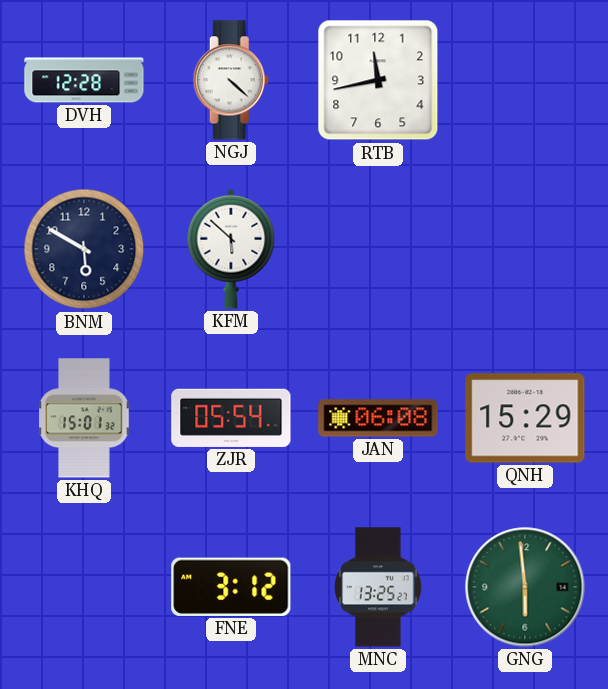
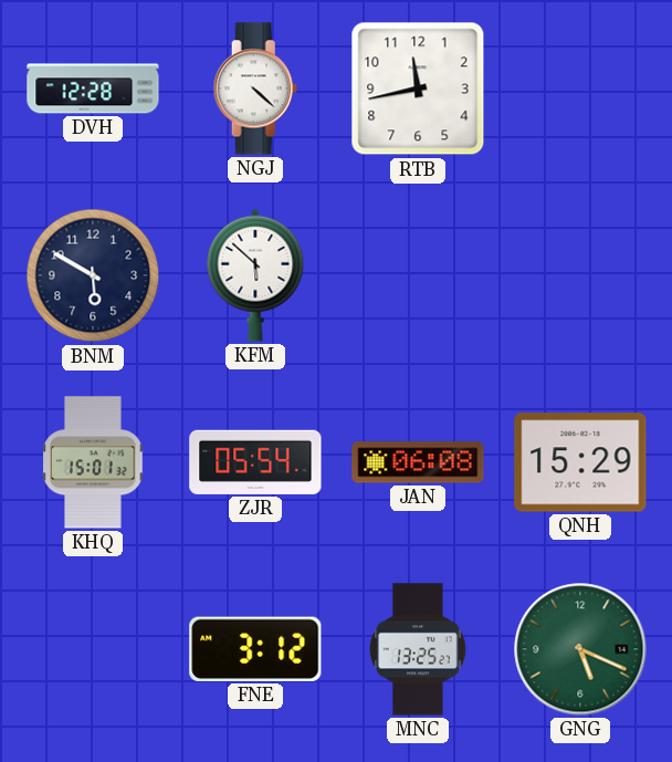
GNG: 5:59 -> 5:19 (580, 649)
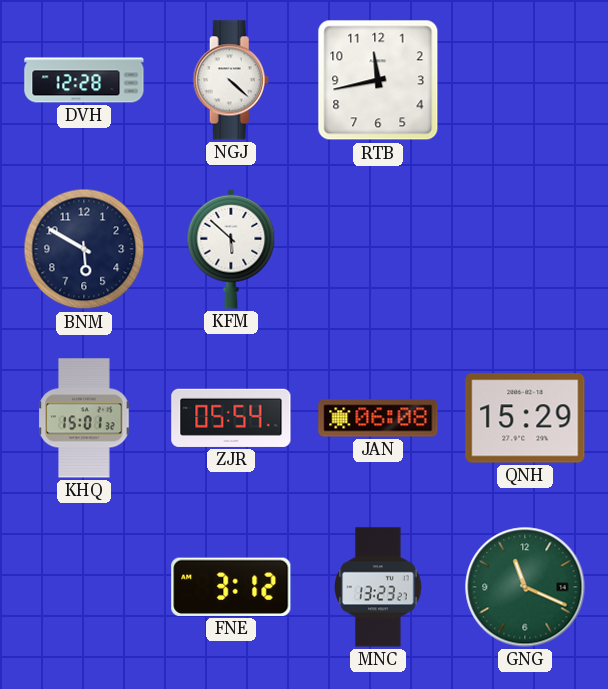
MNC: 13:25 -> 13:23 (378, 587)
GNG: 5:19 -> 11:19 (525, 587)
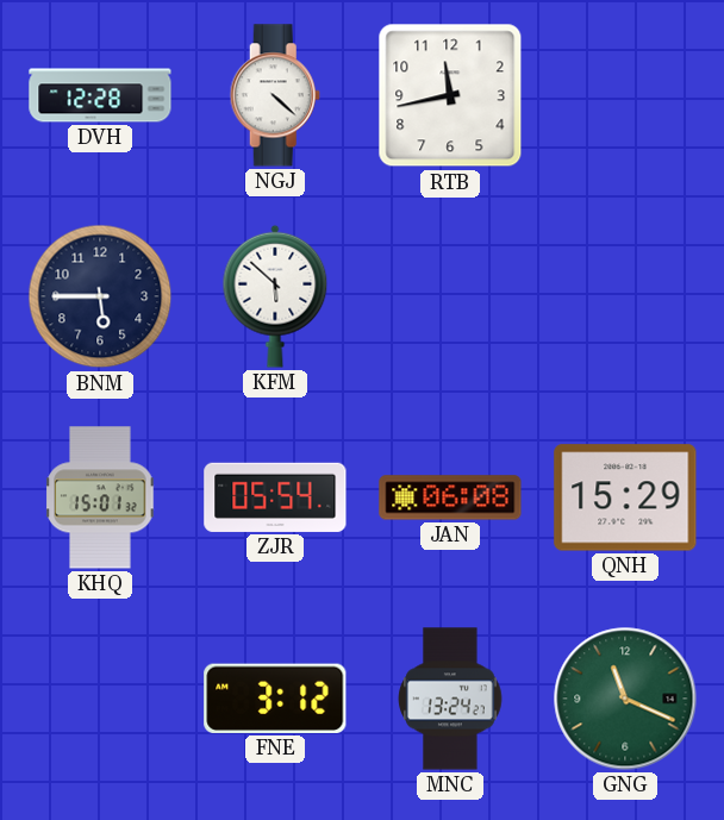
BNM: 5:50 -> 5:45 (100, 296)
MNC: 13:23 -> 13:24 (450, 699)
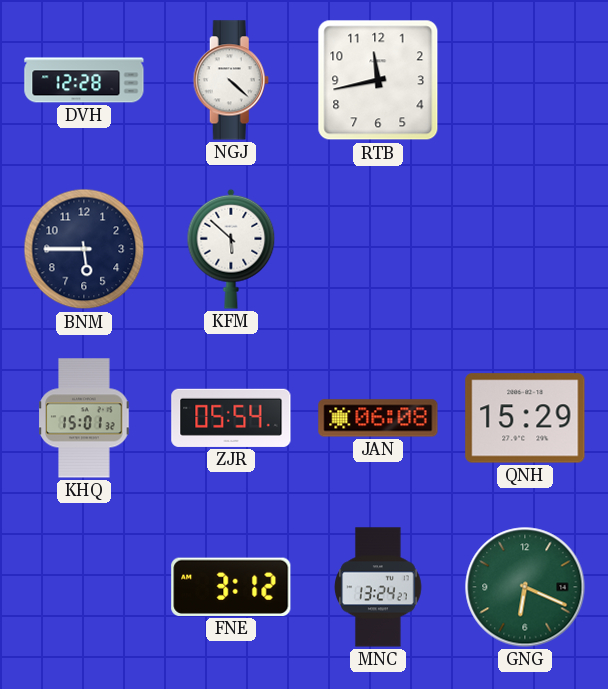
GNG: 11:19 -> 6:19 (525, 587)
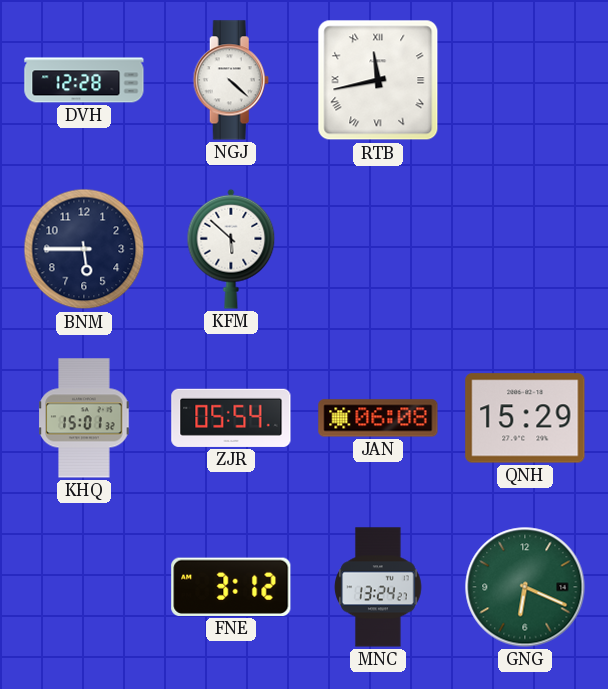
RTB numerals: Arabic -> Roman (378, 80)
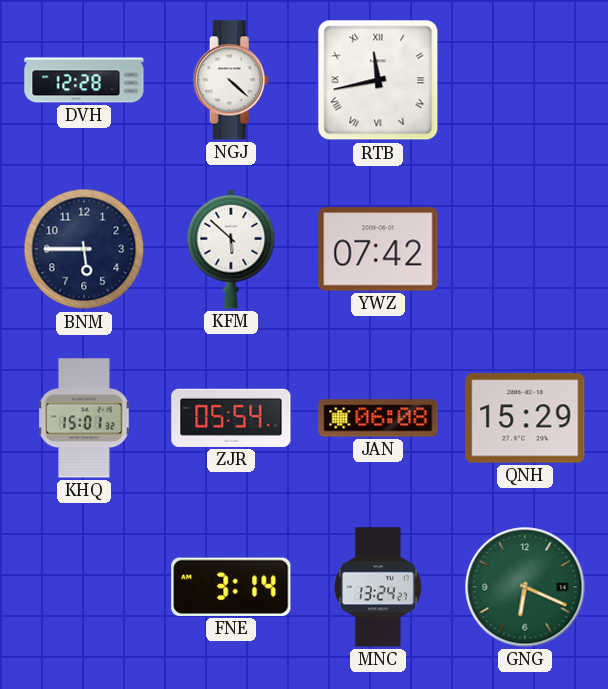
YWZ: none -> 07:42 (378, 249)
FNE: 3:12 -> 3:14 (231, 587)
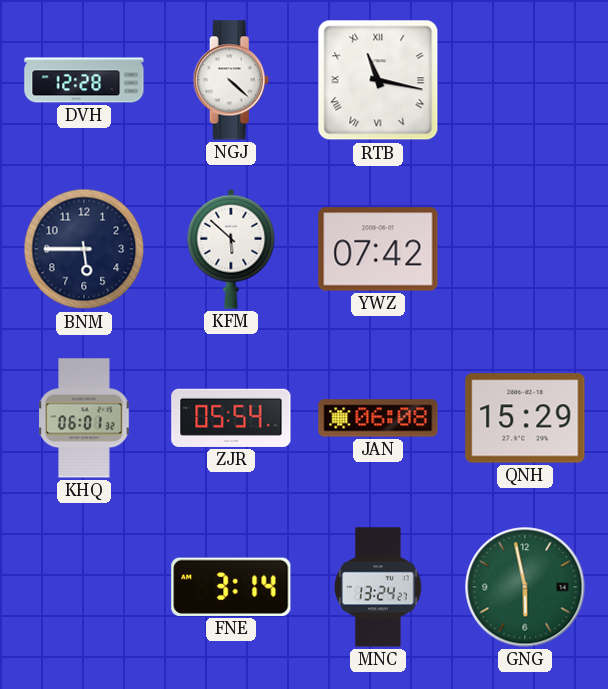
RTB: 11:43 -> 11:17 (378, 80)
KHQ: 15:01 -> 06:01 (84, 418)
GNG: 6:19 -> 5:58 (525, 587)
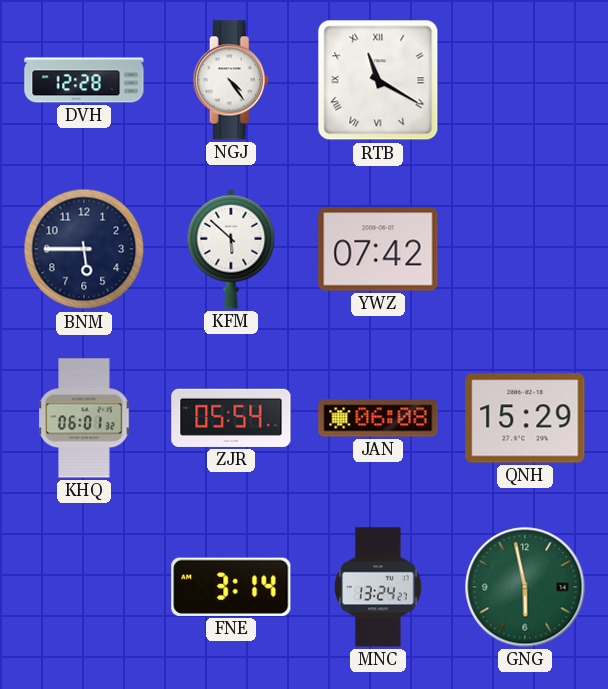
NGJ: 4:22 -> 4:24 (231, 80)
RTB: 11:17 -> 11:20 (378, 80)
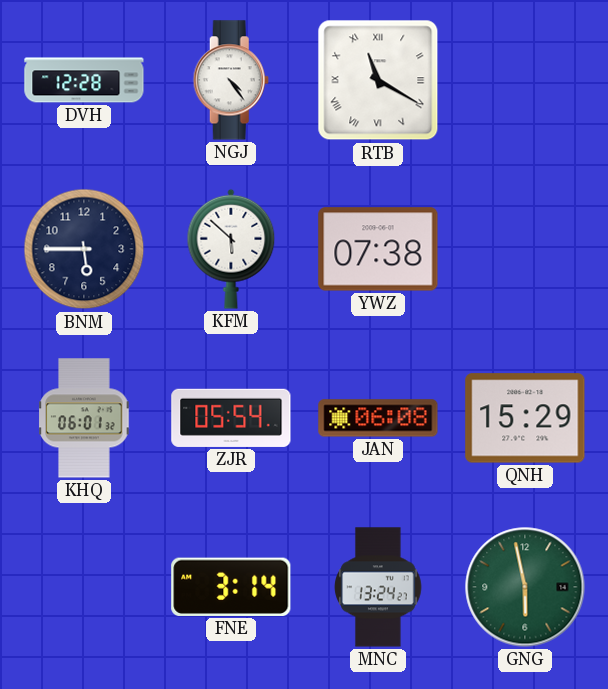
YWZ: 07:42 -> 07:38 (378, 249)
